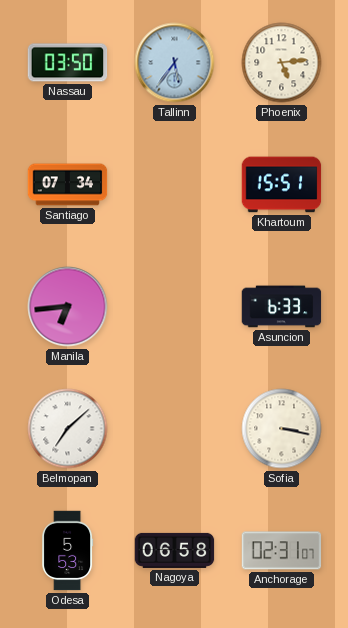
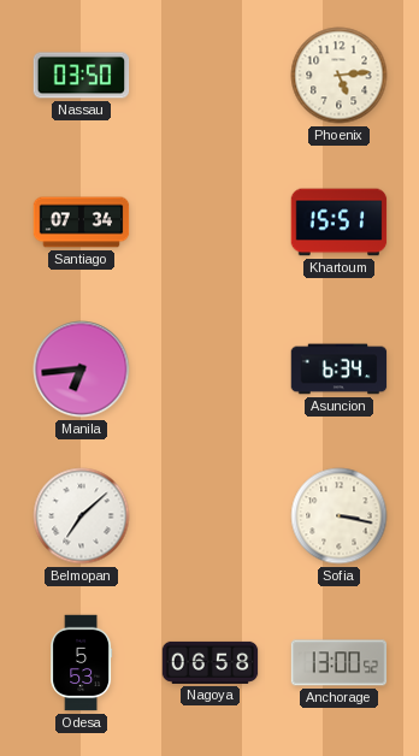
Tallinn: 5:36 -> none (175, 63)
Asuncion: 6:33 -> 6:34 (340, 370)
Anchorage: 02:31 -> 13:00 (340, 663)
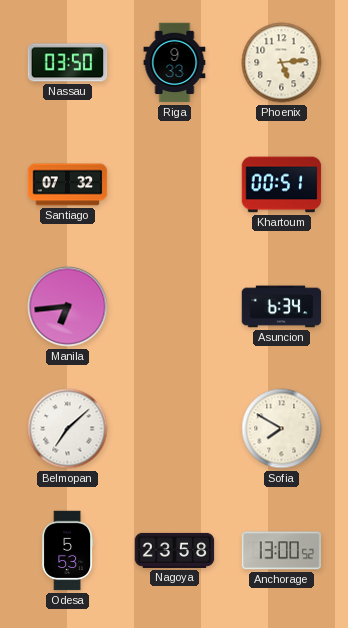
Riga: none -> 9:33 (175, 63)
Santiago: 07:34 -> 07:32 (68, 185)
Khartoum: 15:51 -> 00:51 (282, 185)
Sofia: 3:17 -> 7:50 (282, 429)
Nagoya: 06:58 -> 23:58 (175, 550)
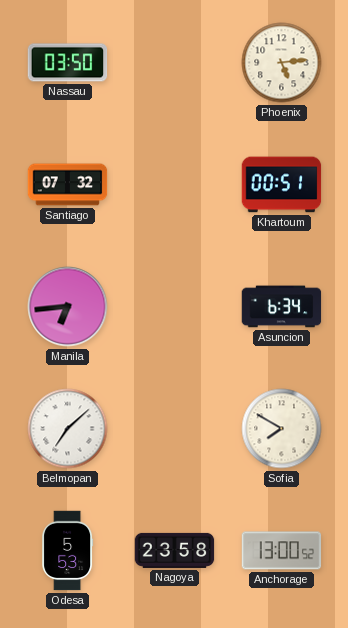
Riga: 9:33 -> none (175, 63)
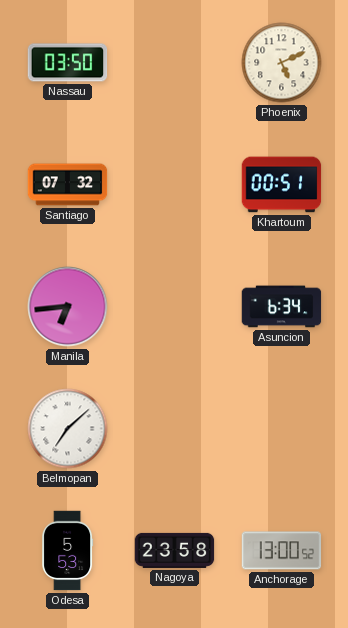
Phoenix: 5:14 -> 5:11 (282, 63)
Sofia: 7:50 -> none (282, 429)
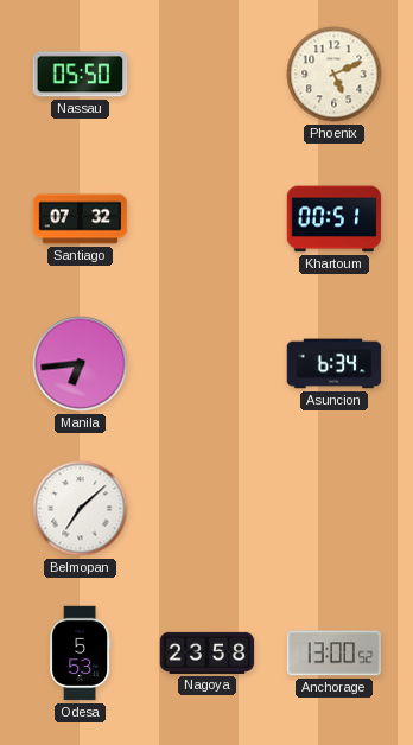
Nassau: 03:50 -> 05:50 (81, 75)
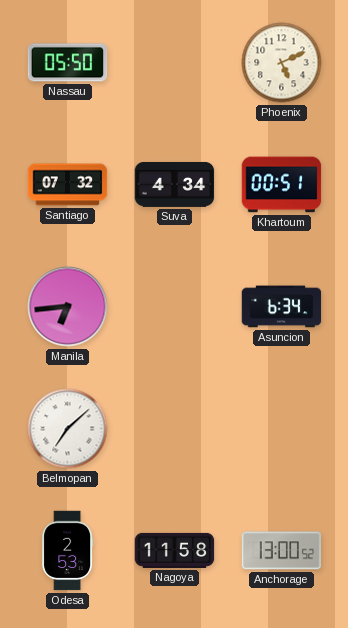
Suva: none -> 4:34 (175, 184)
Odesa: 5:53 -> 2:53 (68, 551)
Nagoya: 23:58 -> 11:58 (175, 550)
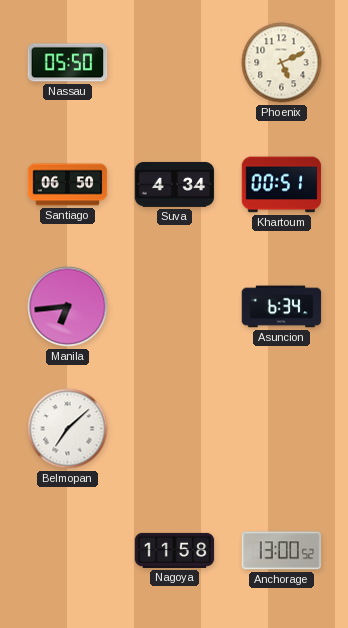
Santiago: 07:32 -> 06:50 (68, 185)
Odesa: 2:53 -> none (68, 551)
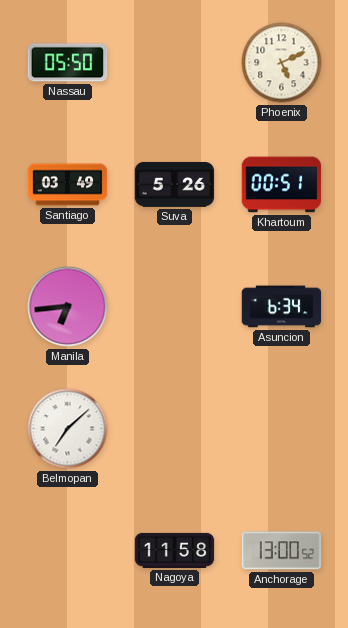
Santiago: 06:50 -> 03:49 (68, 185)
Suva: 4:34 -> 5:26 (175, 184)
